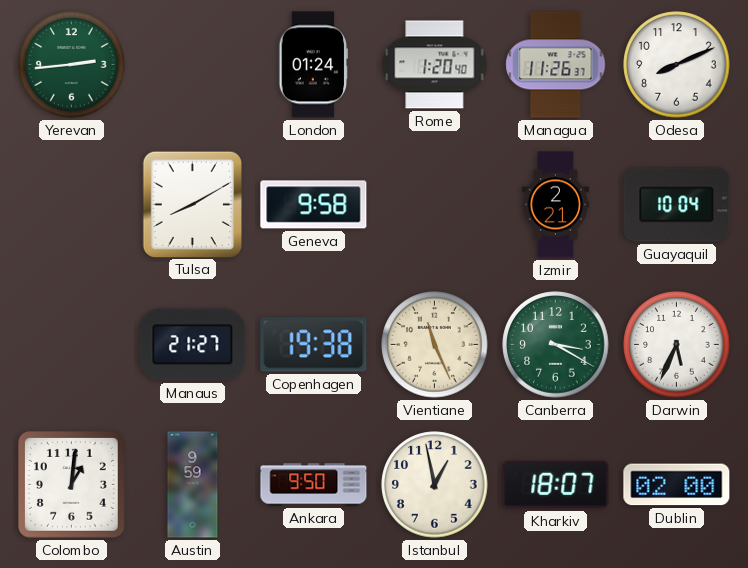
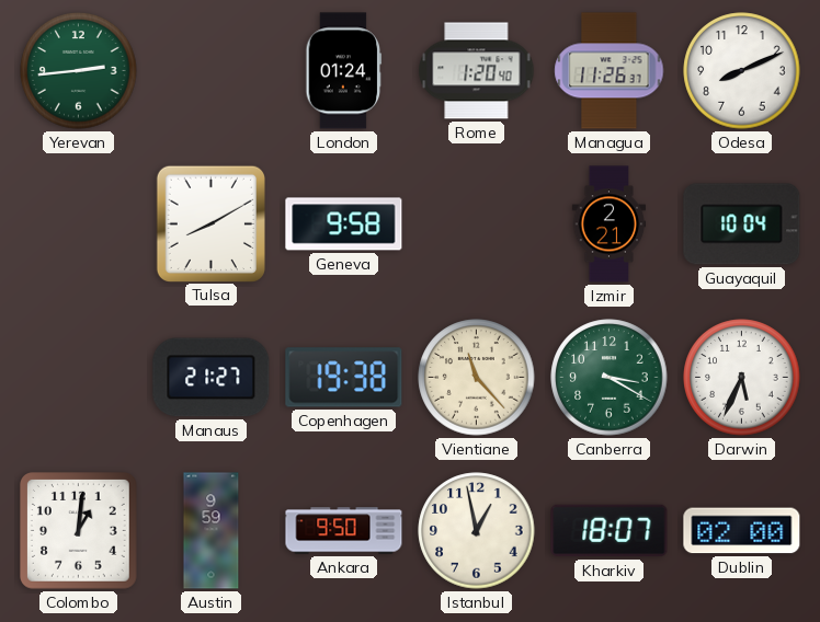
Vientiane: 11:26 -> 11:23 (477, 378)
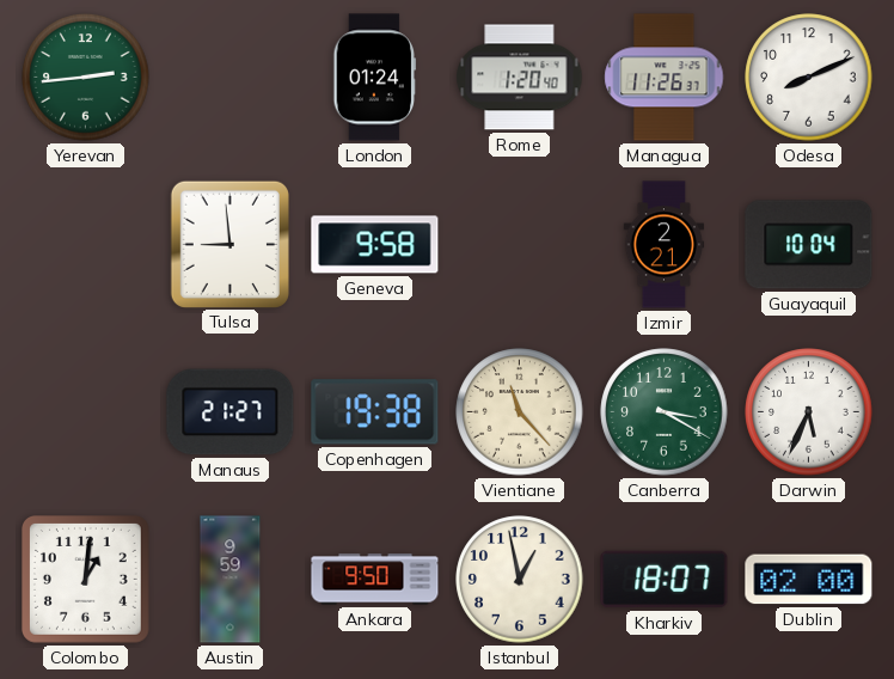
Tulsa: 8:10 -> 8:59 (229, 244)
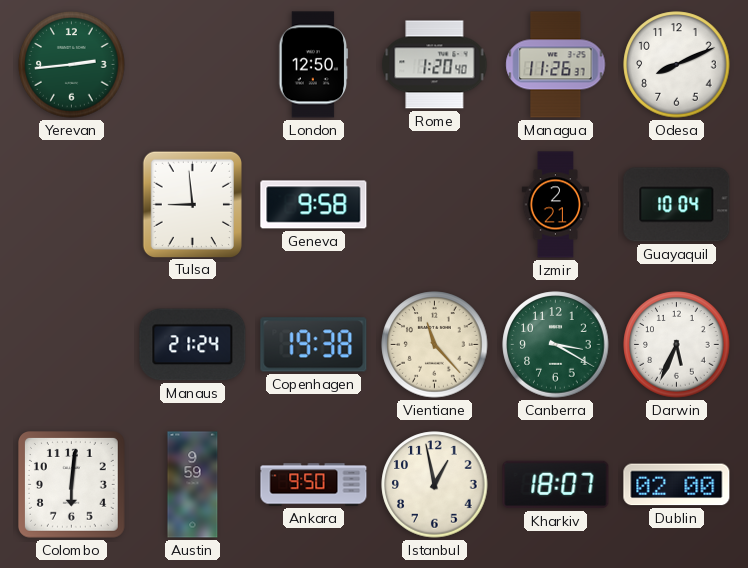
London: 01:24 -> 12:50 (314, 65)
Manaus: 21:27 -> 21:24 (193, 345)
Colombo: 1:01 -> 6:01 (72, 485)
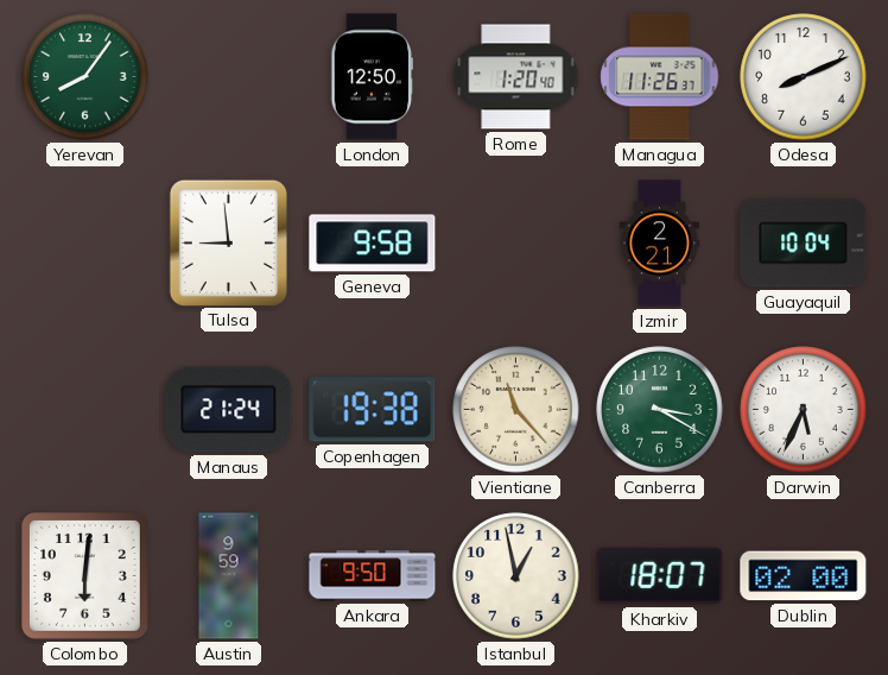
Yerevan: 2:44 -> 8:06 (85, 77)
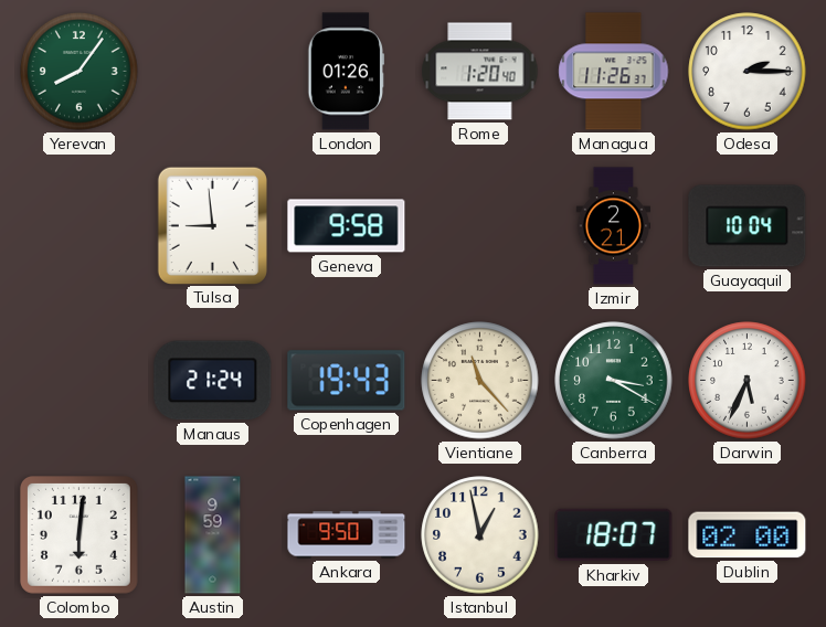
London: 12:50 -> 01:26 (347, 72)
Odesa: 8:11 -> 2:15 (748, 72)
Copenhagen: 19:38 -> 19:43 (347, 381)
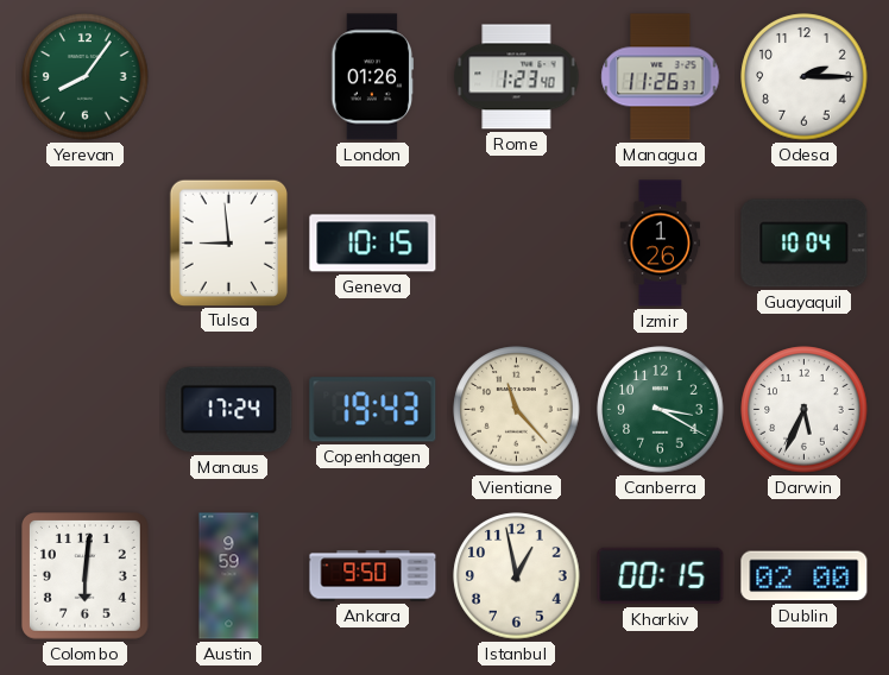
Rome: 1:20 -> 1:23 (517, 77)
Geneva: 9:58 -> 10:15 (373, 244)
Izmir: 2:21 -> 1:26 (661, 244)
Manaus: 21:24 -> 17:24 (229, 410)
Kharkiv: 18:07 -> 00:15 (661, 576)
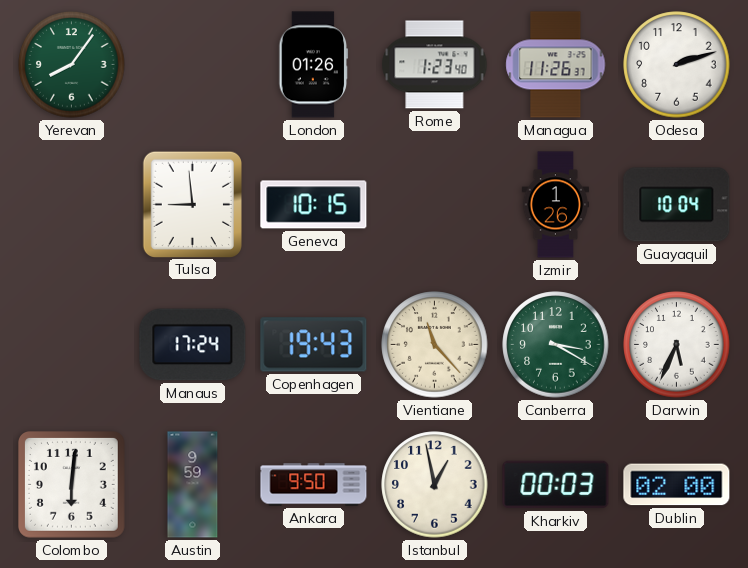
Odesa: 2:15 -> 2:12 (677, 65)
Kharkiv: 00:15 -> 00:03 (556, 485)
